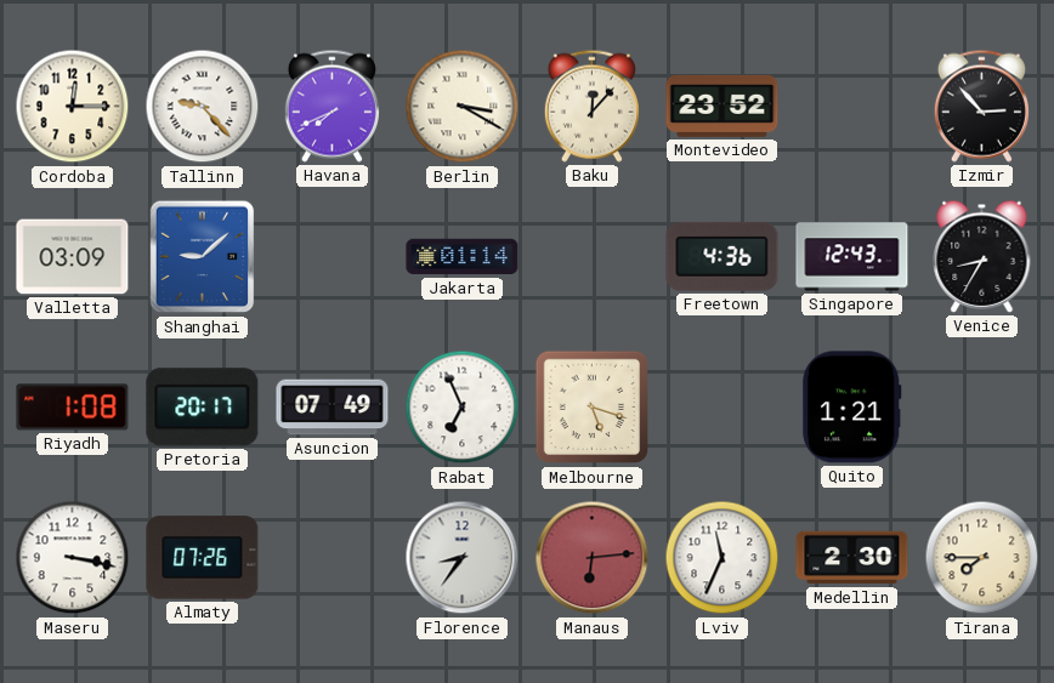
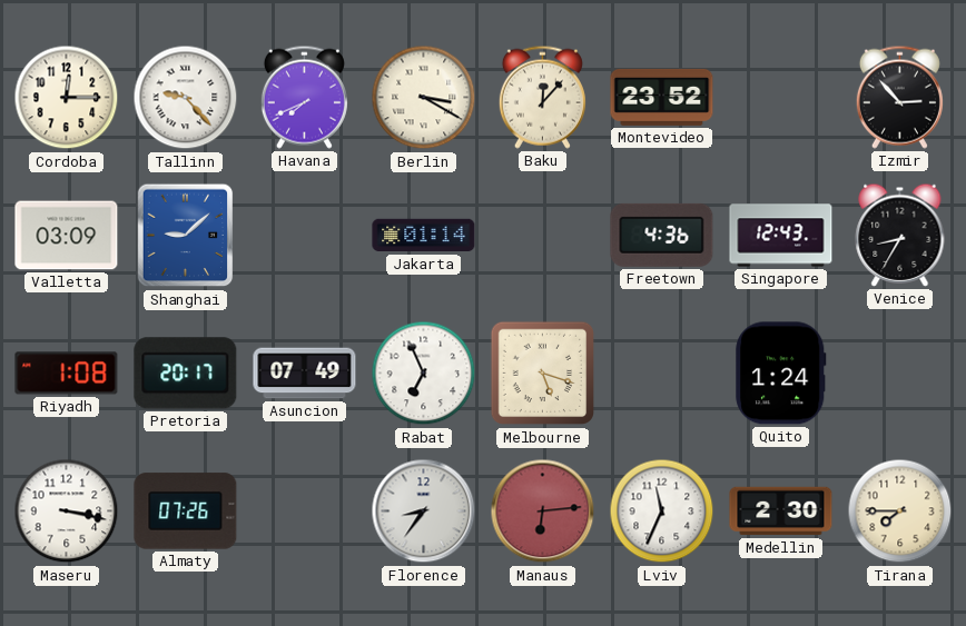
Quito: 1:21 -> 1:24 (781, 374)
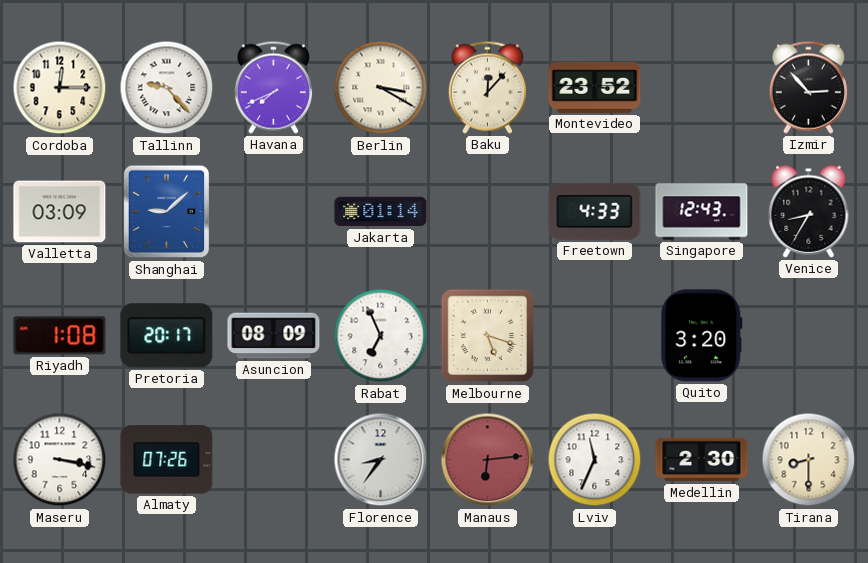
Freetown: 4:36 -> 4:33 (595, 211)
Asuncion: 07:49 -> 08:09 (274, 336)
Quito: 1:24 -> 3:20 (702, 336)
Tirana: 7:45 -> 8:30 (809, 460)
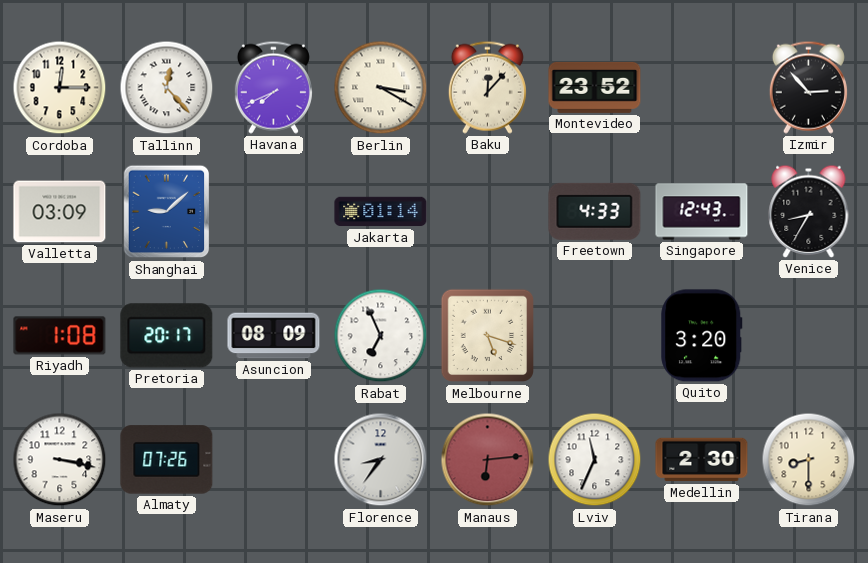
Tallinn: 9:23 -> 12:23 (167, 88)
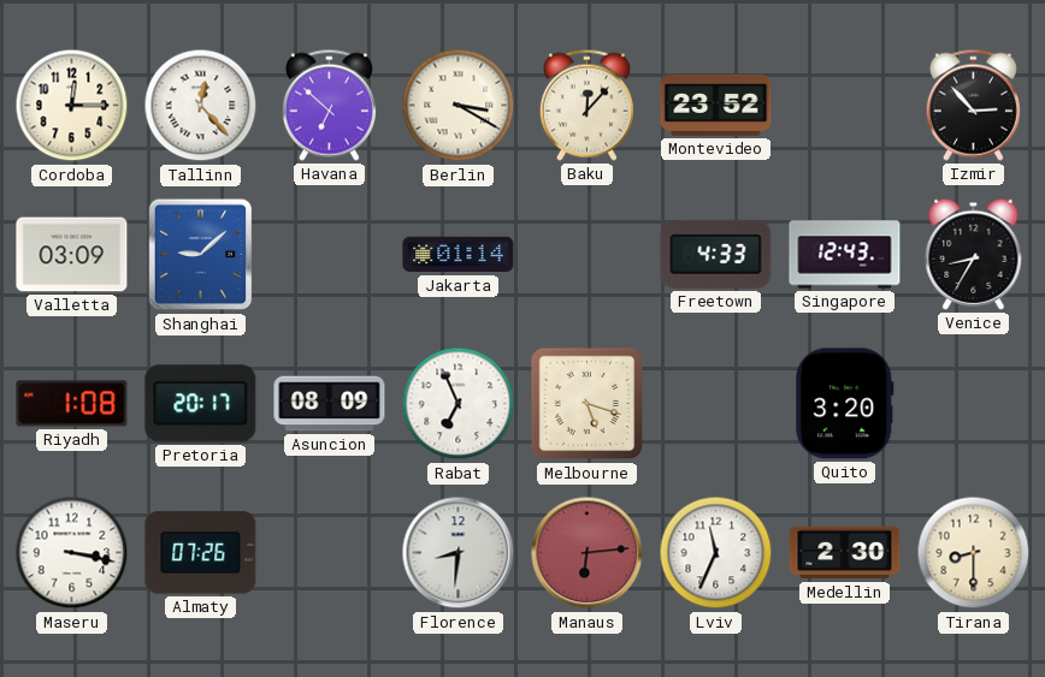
Havana: 7:41 -> 6:52 (329, 105)
Florence: 8:36 -> 8:31 (459, 553)
